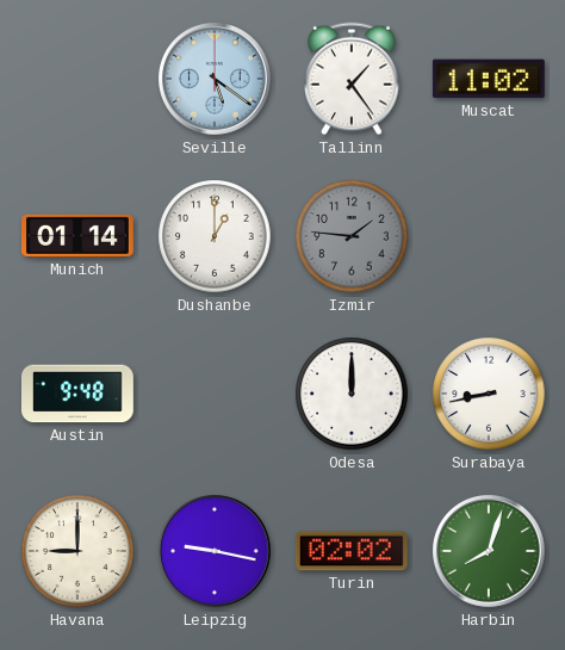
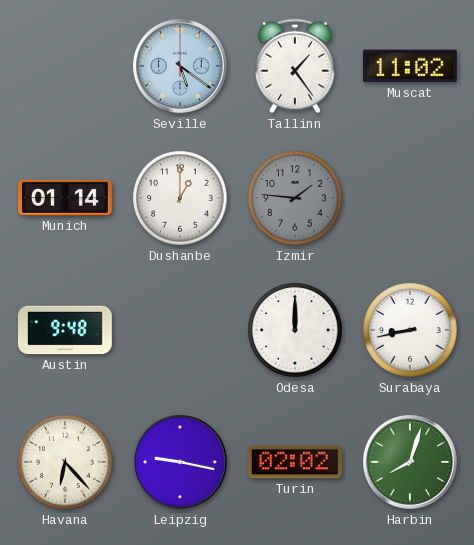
Havana: 9:00 -> 6:23 (65, 462)
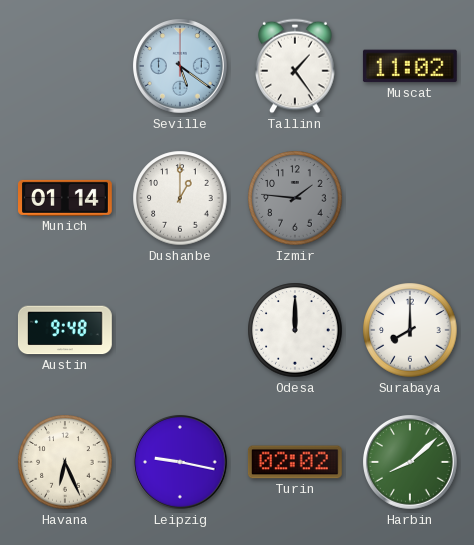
Surabaya: 8:43 -> 8:00 (410, 330)
Havana: 6:23 -> 6:26 (65, 462)
Harbin: 8:03 -> 8:08 (411, 463)
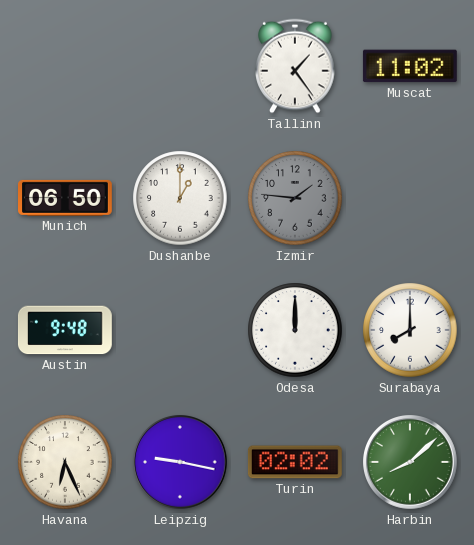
Seville: 5:21 -> none (181, 67)
Munich: 01:14 -> 06:50 (66, 198)
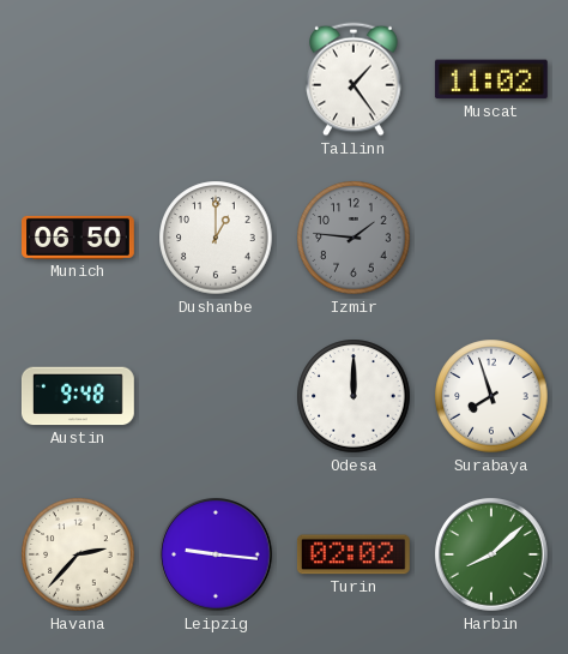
Surabaya: 8:00 -> 7:57 (491, 396)
Havana: 6:26 -> 2:37 (78, 554)
Leipzig: 9:17 -> 9:16 (217, 556)
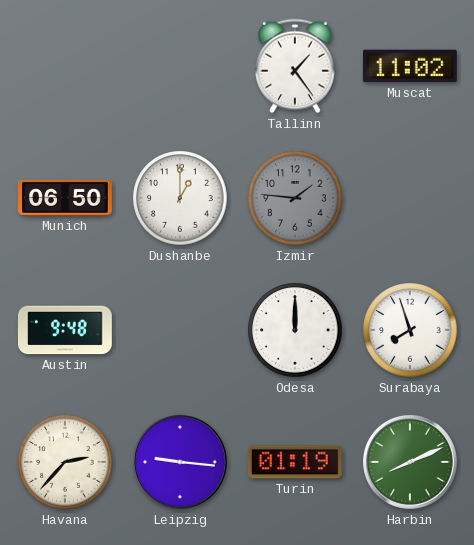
Turin: 02:02 -> 01:19 (295, 462)
Harbin: 8:08 -> 8:11 (411, 463)
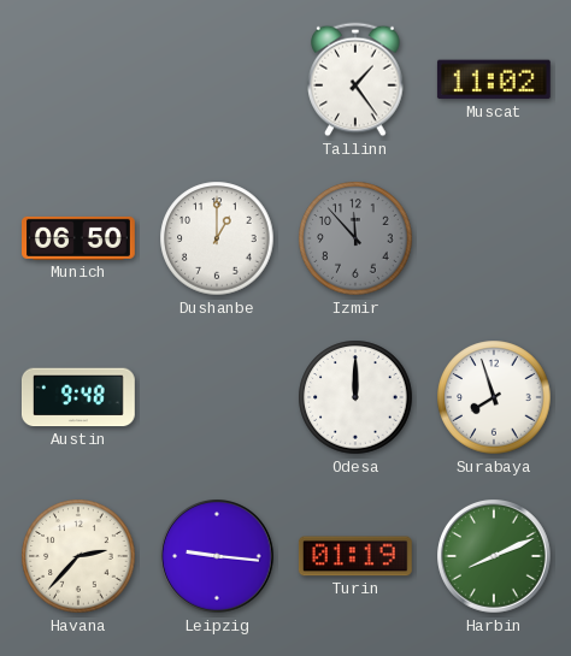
Izmir: 1:46 -> 11:53 (355, 238)
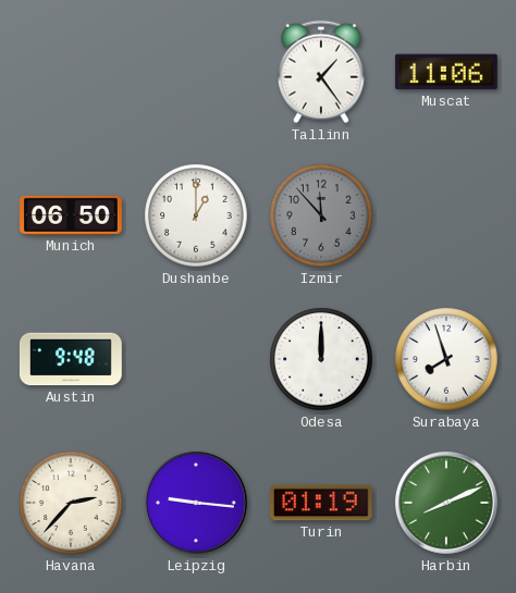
Muscat: 11:02 -> 11:06 (446, 72)
